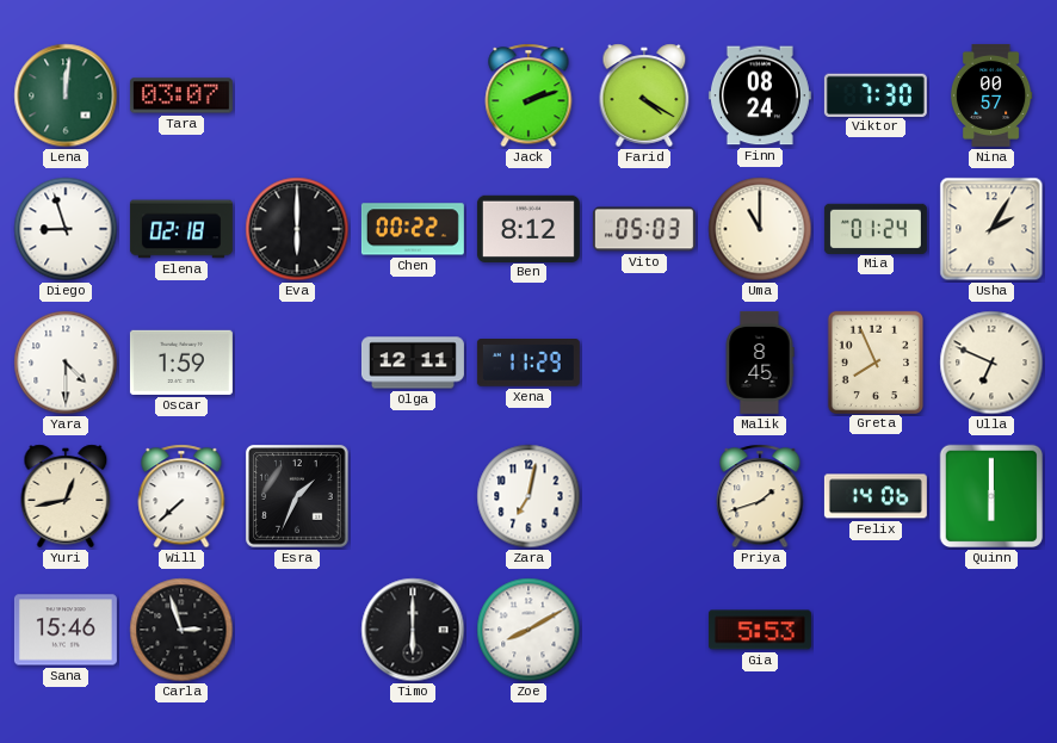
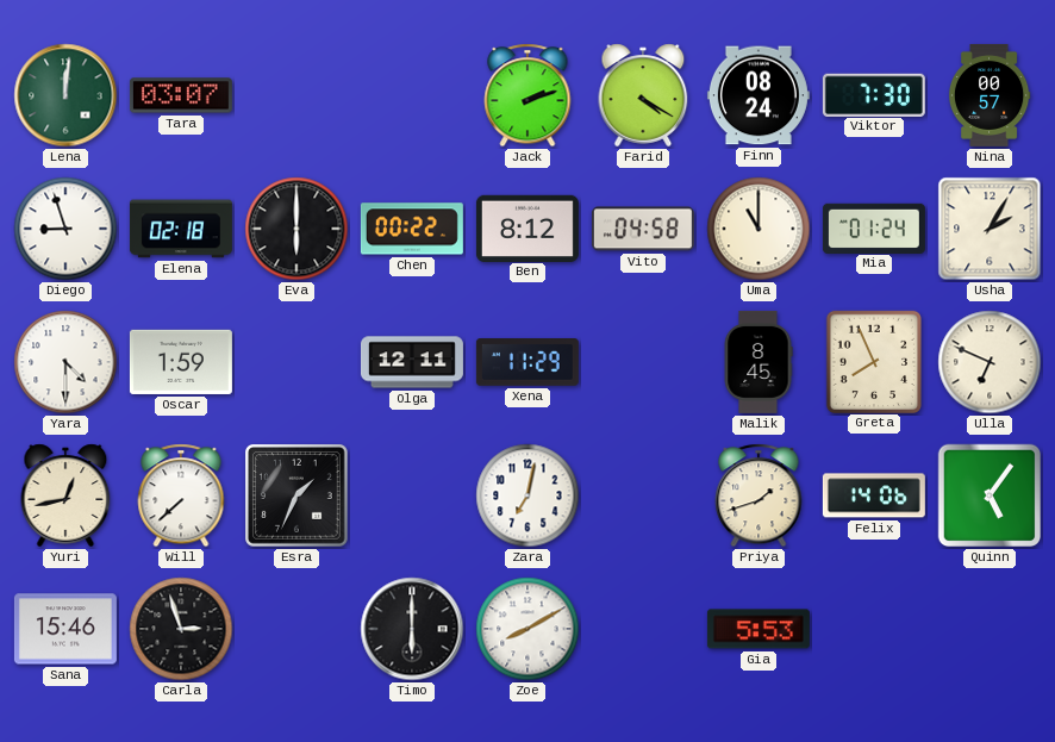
Vito: 05:03 -> 04:58 (643, 229)
Quinn: 6:00 -> 5:06 (990, 495)
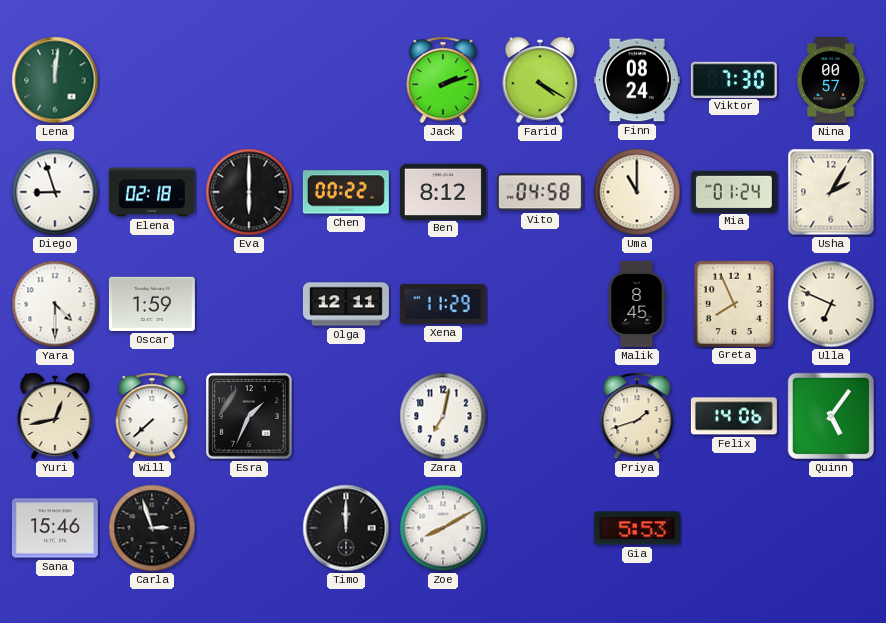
Tara: 03:07 -> none (181, 95)
Timo: 6:00 -> 12:00 (346, 528)
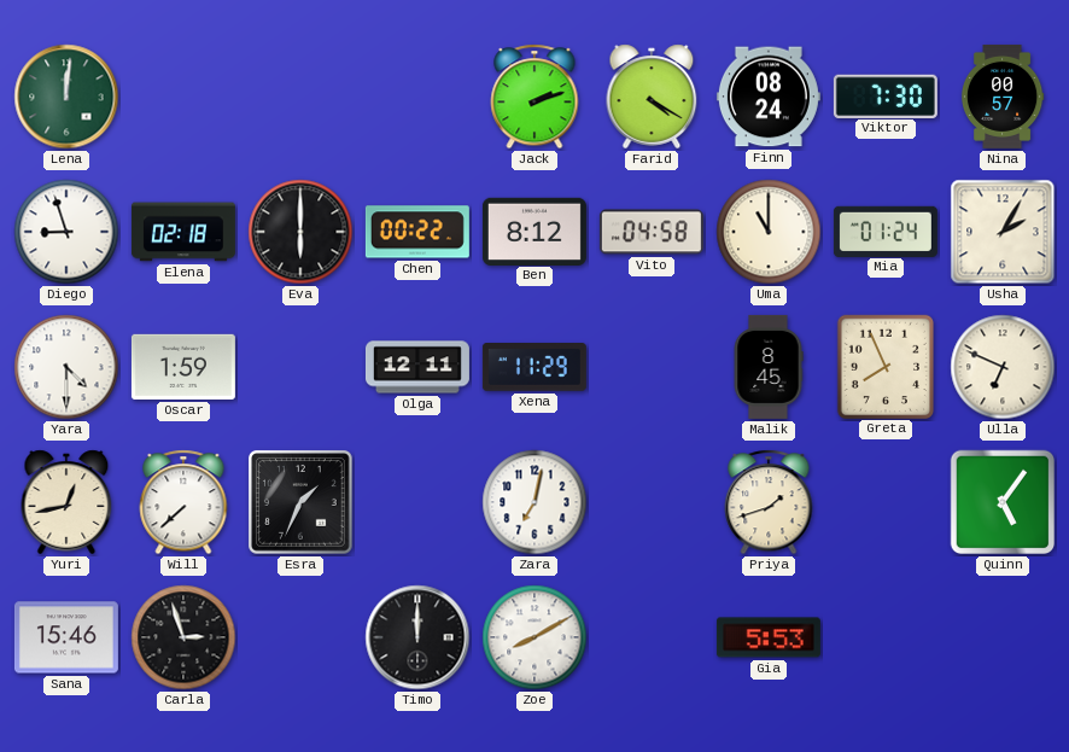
Felix: 14:06 -> none (734, 416)
